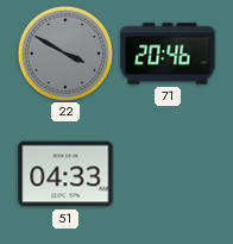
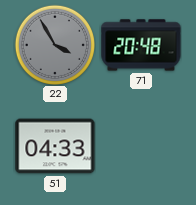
22: 3:50 -> 3:55 (54, 44)
71: 20:46 -> 20:48 (141, 45)
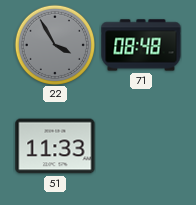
71: 20:48 -> 08:48 (141, 45)
51: 04:33 -> 11:33 (55, 146)
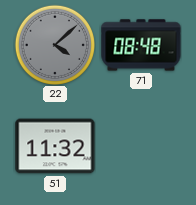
22: 3:55 -> 4:08 (54, 44)
51: 11:33 -> 11:32 (55, 146)
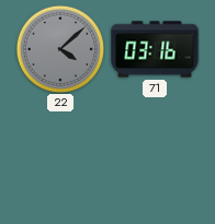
71: 08:48 -> 03:16 (155, 49)
51: 11:32 -> none (55, 146)
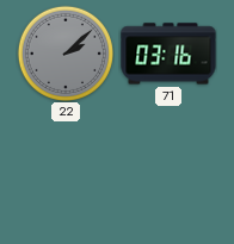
22: 4:08 -> 2:08 (64, 52)
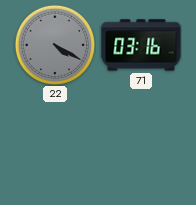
22: 2:08 -> 4:20 (54, 44)
